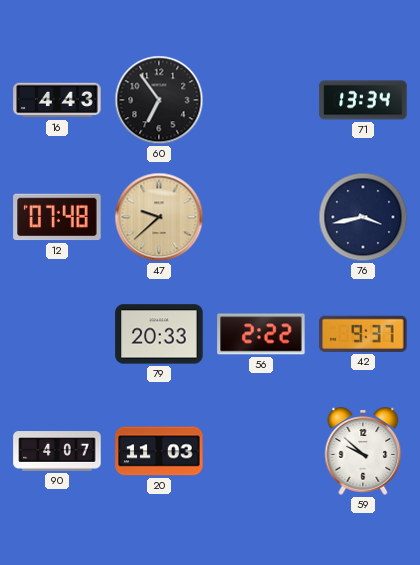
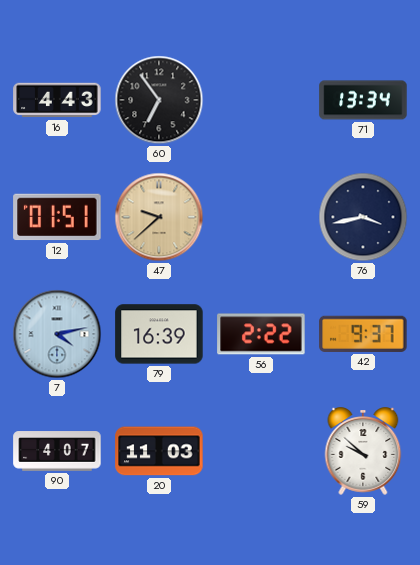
12: 07:48 -> 01:51 (57, 217)
7: none -> 4:13 (57, 334)
79: 20:33 -> 16:39 (159, 334)
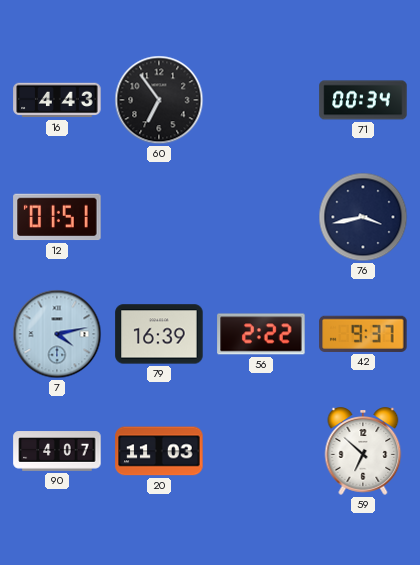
71: 13:34 -> 00:34 (363, 100)
47: 9:38 -> none (159, 217)
59: 9:52 -> 6:52 (363, 451)
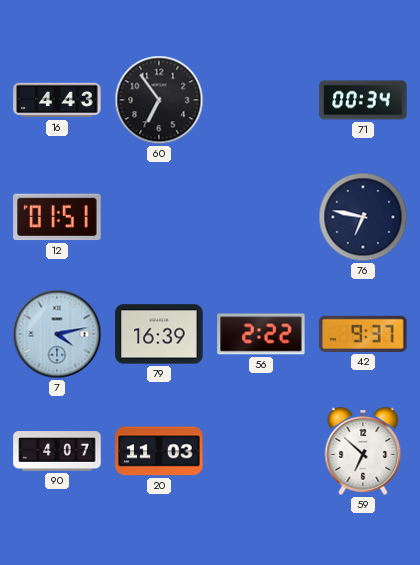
76: 3:43 -> 6:47 (363, 217)
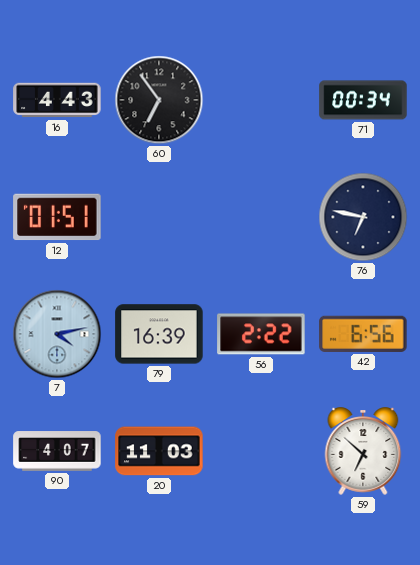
42: 9:37 -> 6:56 (363, 334)
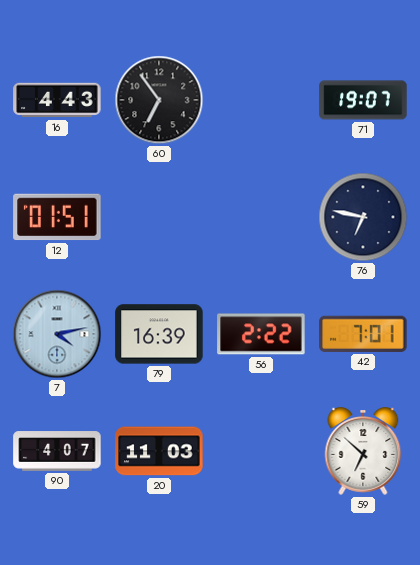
71: 00:34 -> 19:07 (363, 100)
42: 6:56 -> 7:01 (363, 334)
